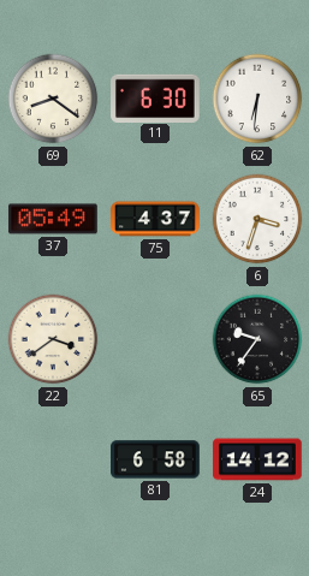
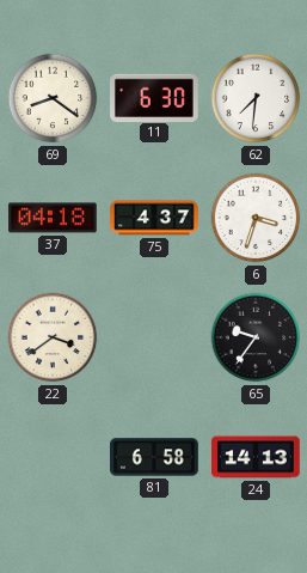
62: 6:31 -> 7:31 (256, 98)
37: 05:49 -> 04:18 (53, 218)
24: 14:12 -> 14:13 (256, 457)
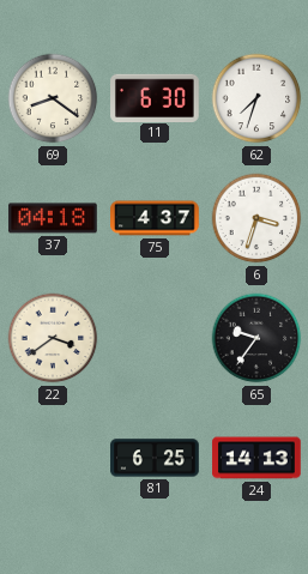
62: 7:31 -> 7:33 (256, 98)
81: 6:58 -> 6:25 (155, 458)
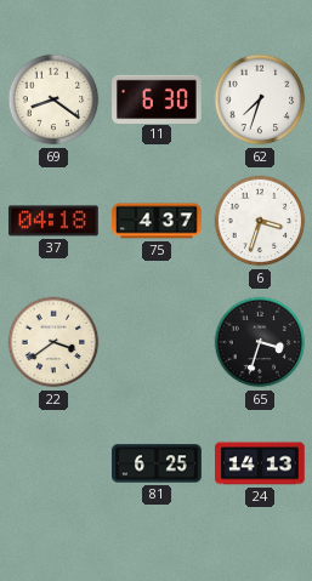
65: 9:36 -> 3:33 (260, 342)
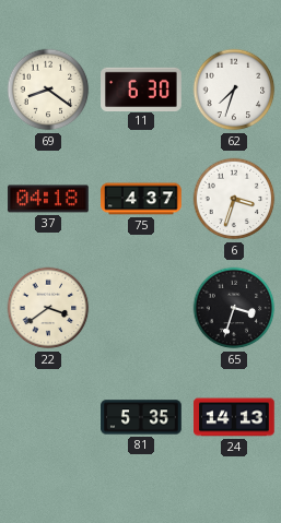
81: 6:25 -> 5:35 (141, 417)
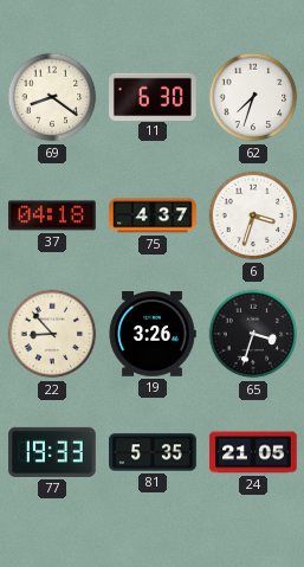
22: 3:39 -> 8:53 (52, 334)
19: none -> 3:26 (153, 335)
77: none -> 19:33 (52, 452)
24: 14:13 -> 21:05 (253, 452)
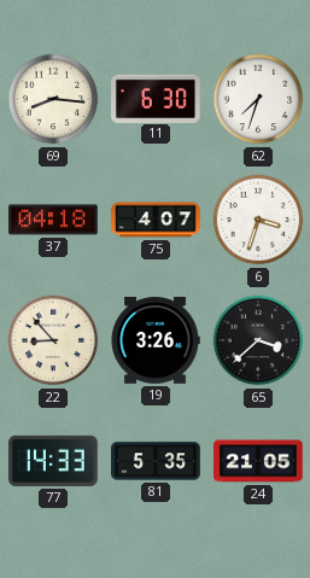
69: 8:21 -> 8:16 (53, 99)
75: 4:37 -> 4:07 (156, 220)
65: 3:33 -> 3:38 (258, 340)
77: 19:33 -> 14:33 (53, 461)
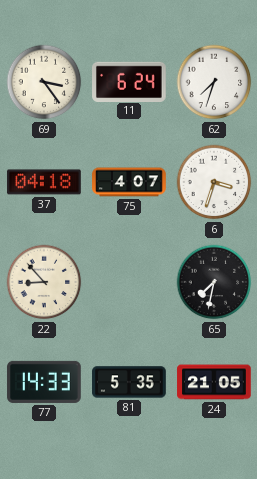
69: 8:16 -> 3:24 (44, 82)
11: 6:30 -> 6:24 (129, 81)
19: 3:26 -> none (156, 341)
65: 3:38 -> 7:32 (214, 282)
